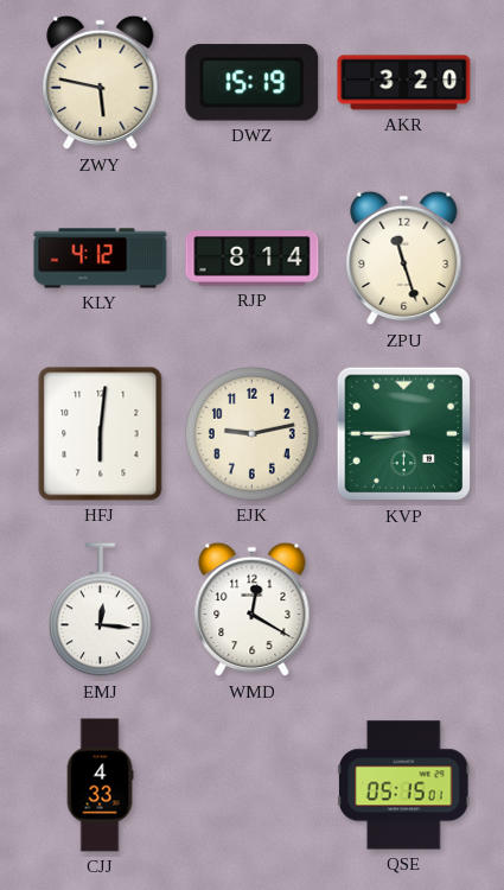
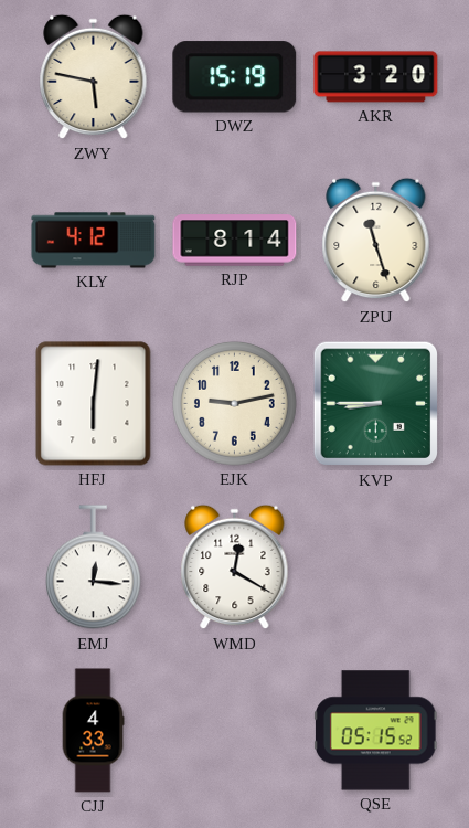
QSE: 05:15:01 -> 05:15:52 (375, 731)
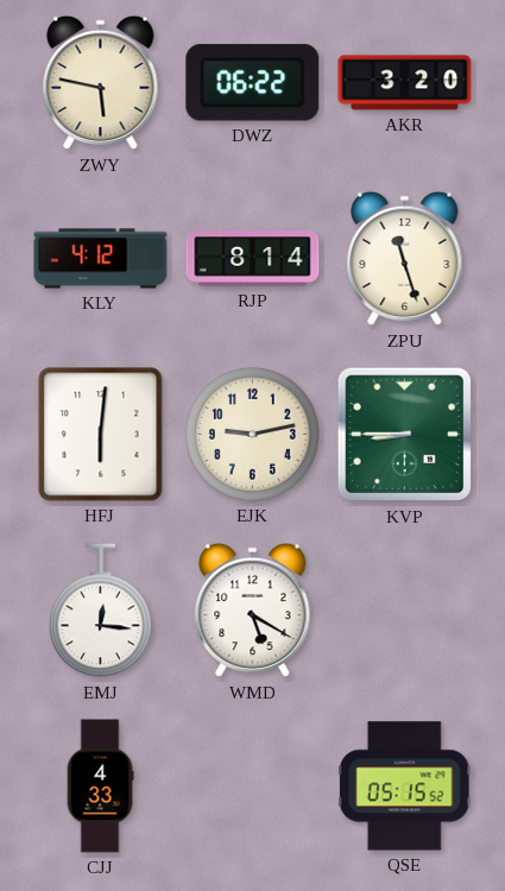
DWZ: 15:19 -> 06:22 (253, 83)
WMD: 12:20 -> 5:20 (253, 611)
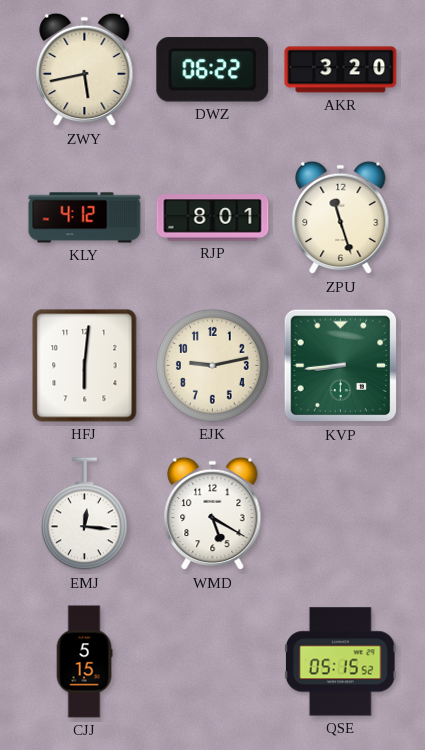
ZWY: 5:47 -> 5:43 (85, 70)
RJP: 8:14 -> 8:01 (213, 218)
KVP: 8:45 -> 8:44 (341, 366)
CJJ: 4:33 -> 5:15 (84, 662)
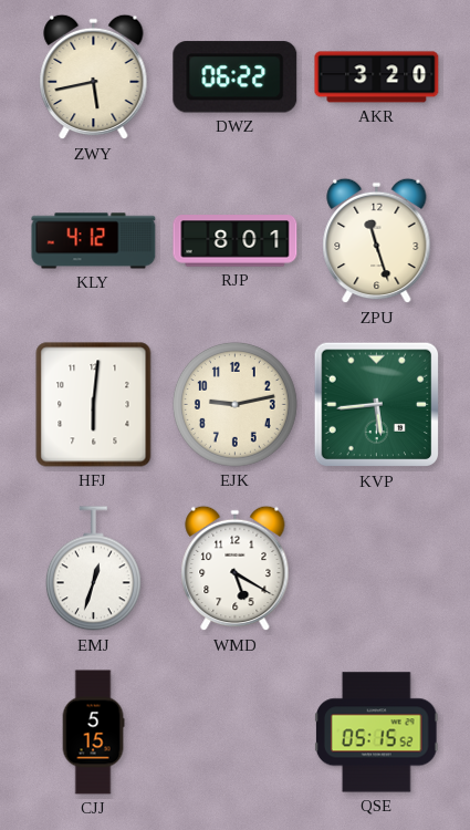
KVP: 8:44 -> 5:44 (377, 405)
EMJ: 12:16 -> 12:33 (93, 569)
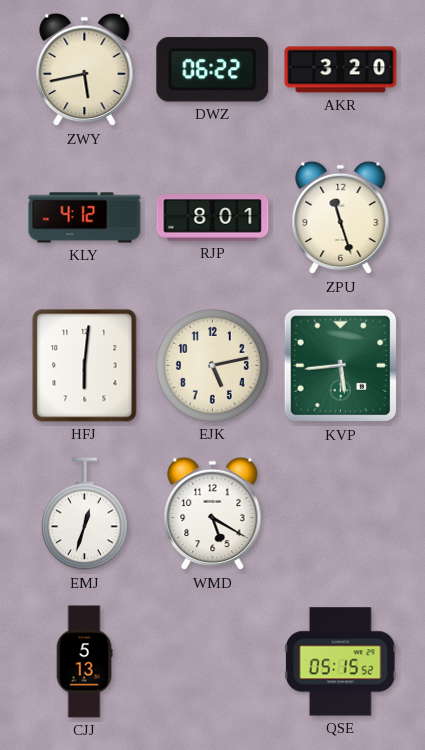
EJK: 9:13 -> 5:13 (212, 365)
CJJ: 5:15 -> 5:13 (84, 662)
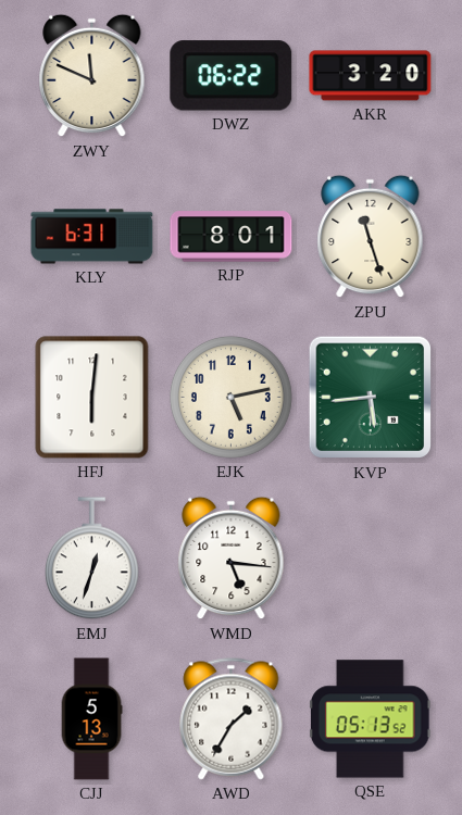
ZWY: 5:43 -> 11:49 (92, 76)
KLY: 4:12 -> 6:31 (92, 237)
WMD: 5:20 -> 5:16 (232, 559)
AWD: none -> 1:35 (232, 719)
QSE: 05:15 -> 05:13 (370, 719)
